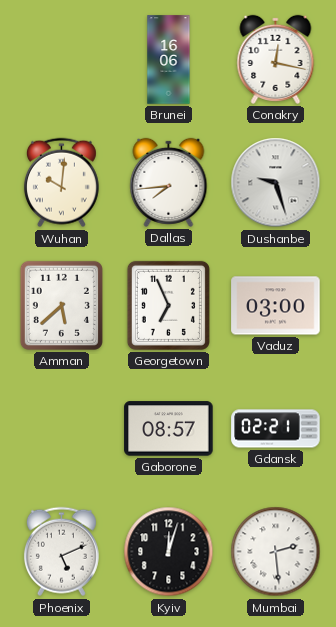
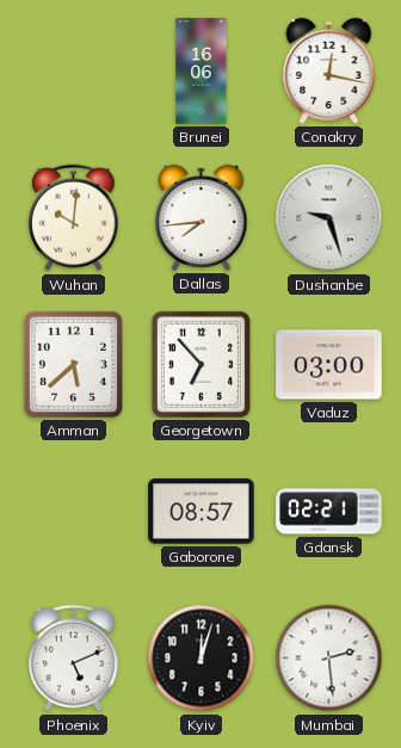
Georgetown: 6:56 -> 6:53 (200, 364)
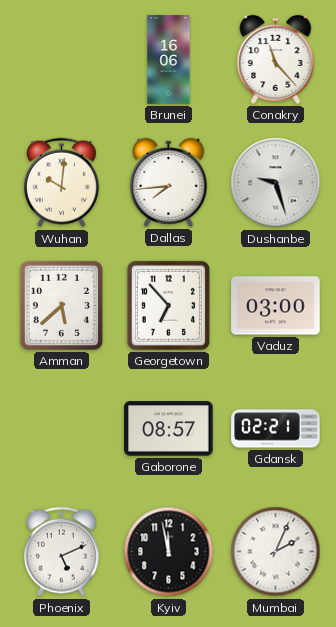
Conakry: 12:17 -> 11:23 (276, 59)
Kyiv: 12:03 -> 11:58 (169, 552)
Mumbai: 2:29 -> 2:04 (276, 552)
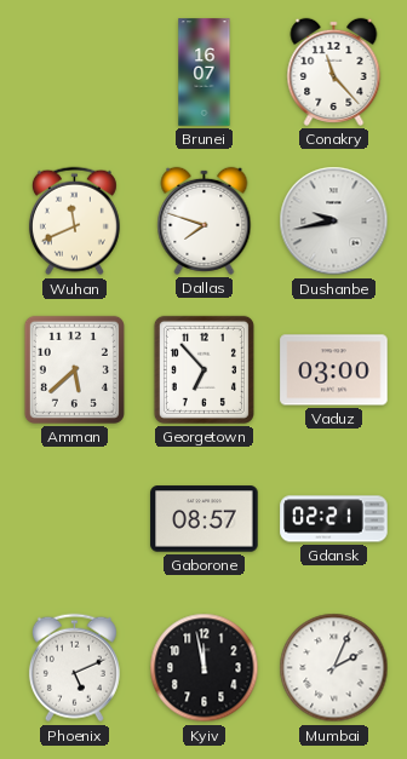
Brunei: 16:06 -> 16:07 (205, 73)
Wuhan: 10:01 -> 11:41 (74, 222)
Dallas: 7:44 -> 7:48 (205, 220)
Dushanbe: 9:27 -> 9:43 (334, 222)
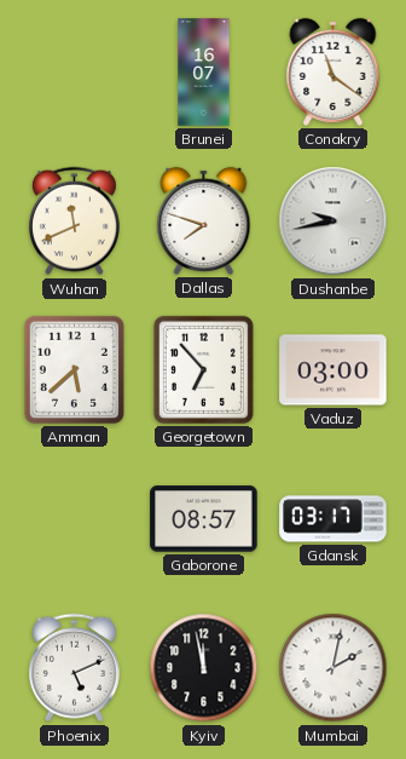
Conakry: 11:23 -> 11:21 (333, 71)
Gdansk: 02:21 -> 03:17 (333, 519)
Mumbai: 2:04 -> 2:02 (333, 668)
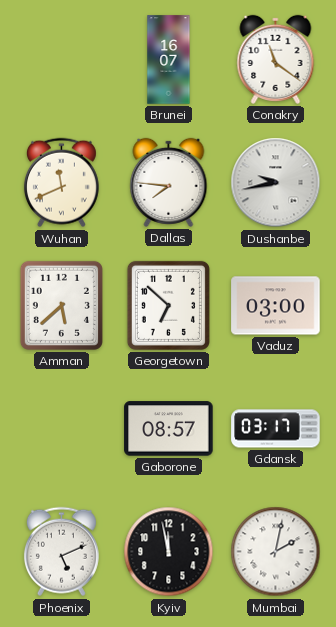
Dallas: 7:48 -> 7:46 (169, 182)
Georgetown: 6:53 -> 6:52 (168, 305)
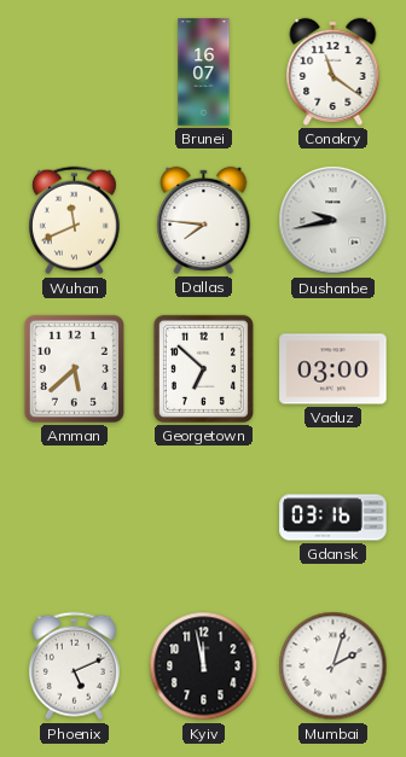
Gaborone: 08:57 -> none (169, 429)
Gdansk: 03:17 -> 03:16 (333, 518)
Mumbai: 2:02 -> 2:03 (333, 666)
